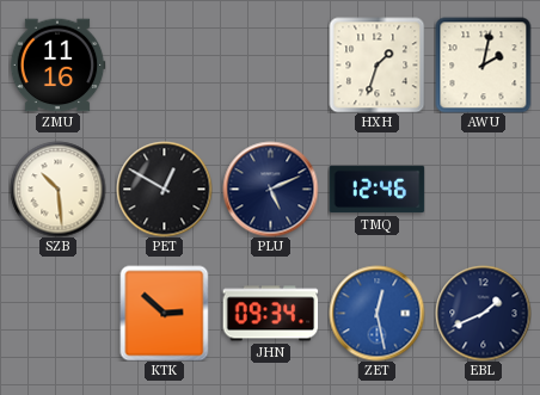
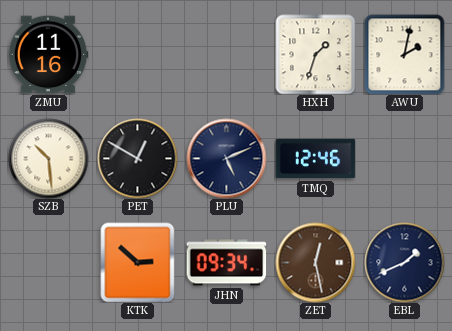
ZET dial: blue -> brown (315, 262)
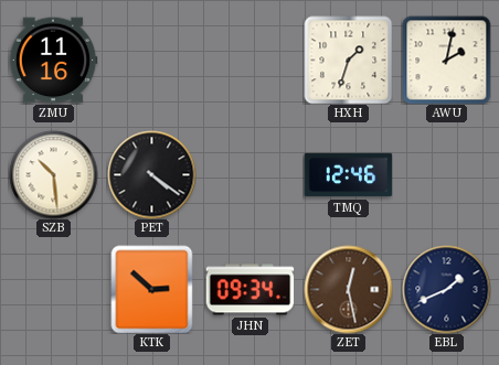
PET: 12:50 -> 4:21 (151, 174)
PLU: 5:11 -> none (226, 158)
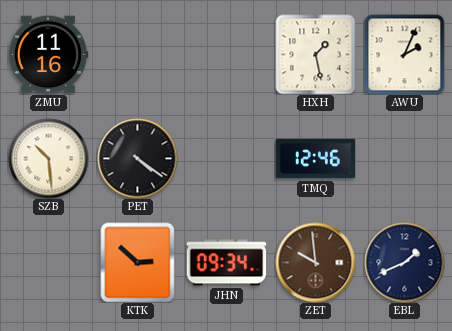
HXH: 1:33 -> 1:28 (315, 54)
AWU: 2:02 -> 2:04 (404, 54)
ZET: 12:28 -> 9:59 (315, 262)
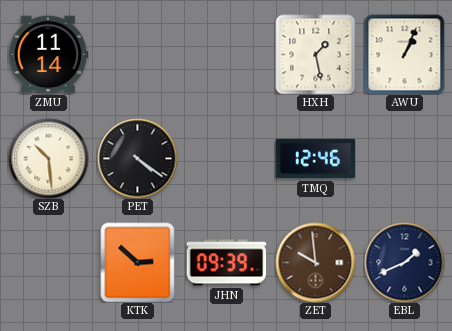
ZMU: 11:16 -> 11:14 (48, 55)
AWU: 2:04 -> 1:04 (404, 54)
JHN: 09:34 -> 09:39 (226, 263)
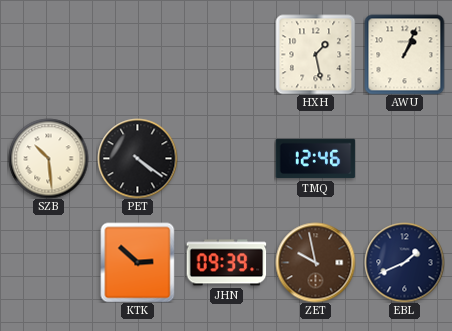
ZMU: 11:14 -> none (48, 55)
ZET: 9:59 -> 9:58 (315, 262)
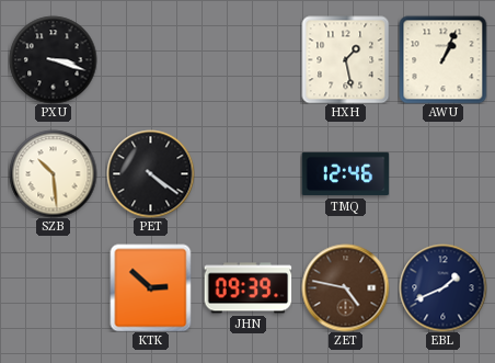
PXU: none -> 3:18 (53, 59)
ZET: 9:58 -> 4:47 (345, 287)
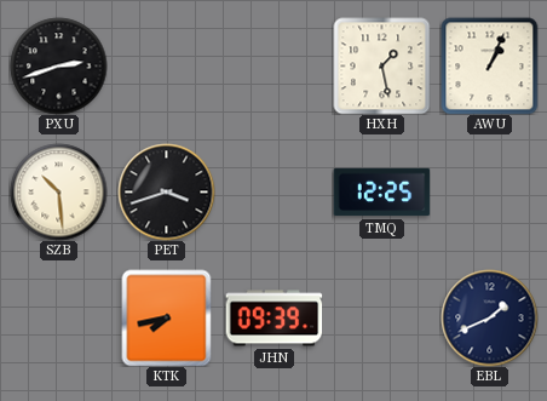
PXU: 3:18 -> 2:42 (58, 65)
PET: 4:21 -> 3:42 (166, 191)
TMQ: 12:46 -> 12:25 (381, 193)
KTK: 2:52 -> 7:43 (167, 317)
ZET: 4:47 -> none (345, 287)
